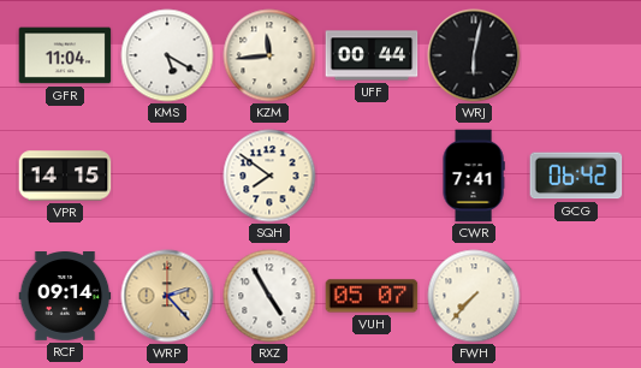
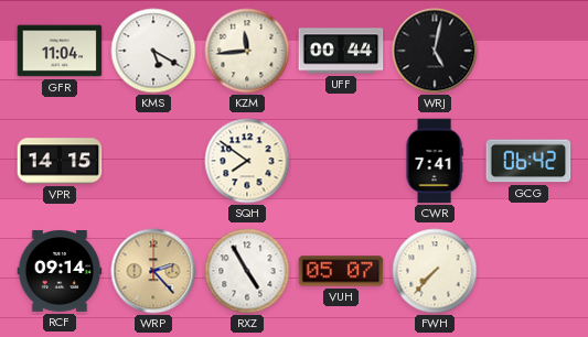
WRJ: 6:02 -> 5:02 (435, 51)
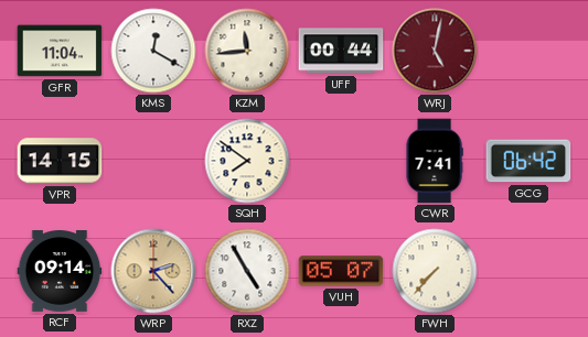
KMS: 5:20 -> 12:20 (153, 51)
WRJ dial: black -> burgundy (435, 51)
